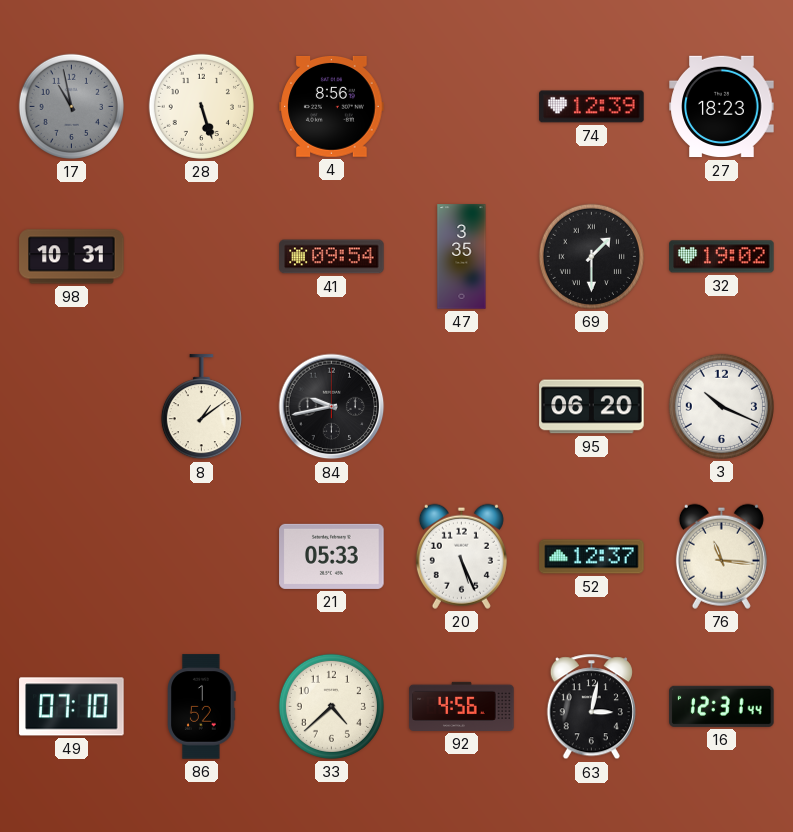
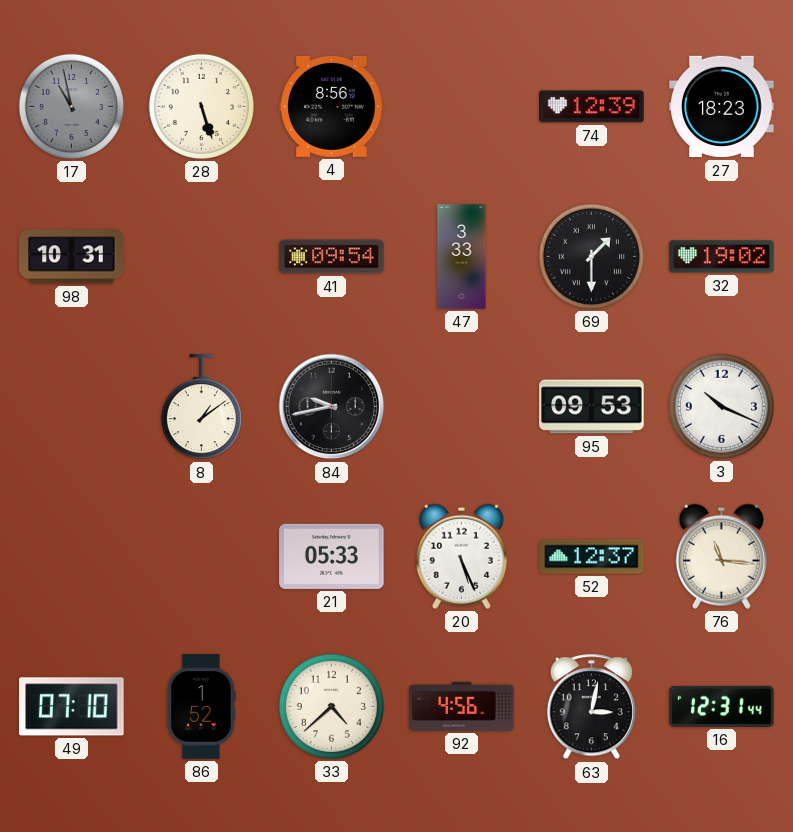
47: 3:35 -> 3:33 (462, 257)
95: 06:20 -> 09:53 (592, 407)
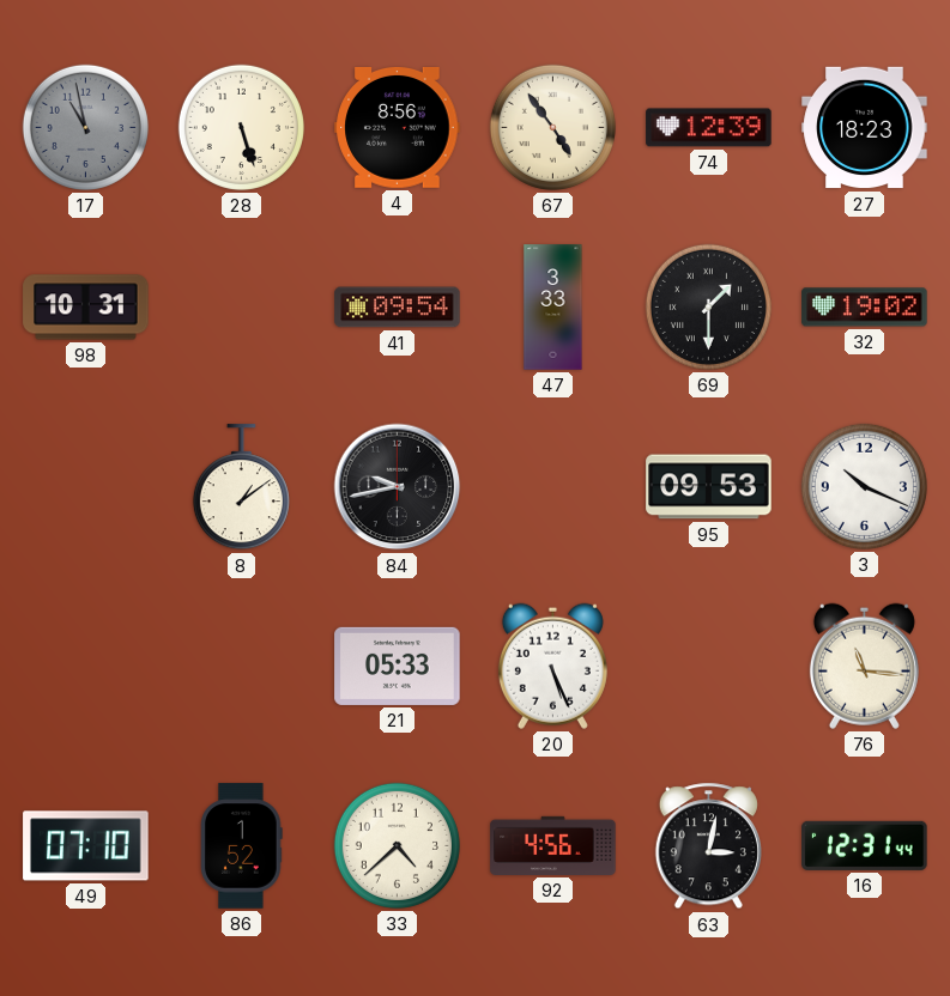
67: none -> 4:54 (552, 127)
52: 12:37 -> none (592, 557)
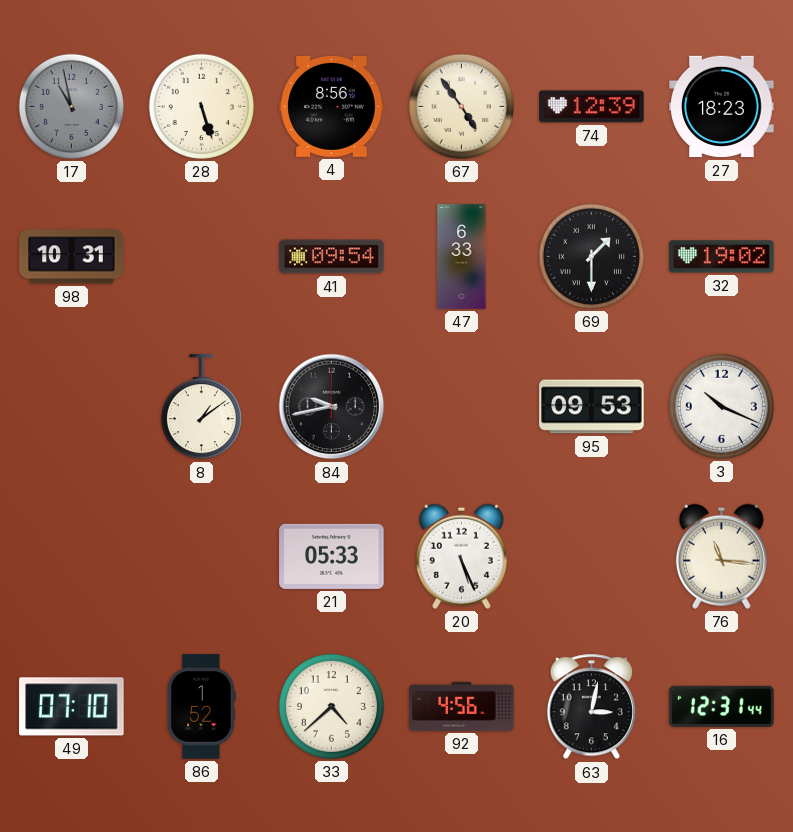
47: 3:33 -> 6:33 (462, 257)
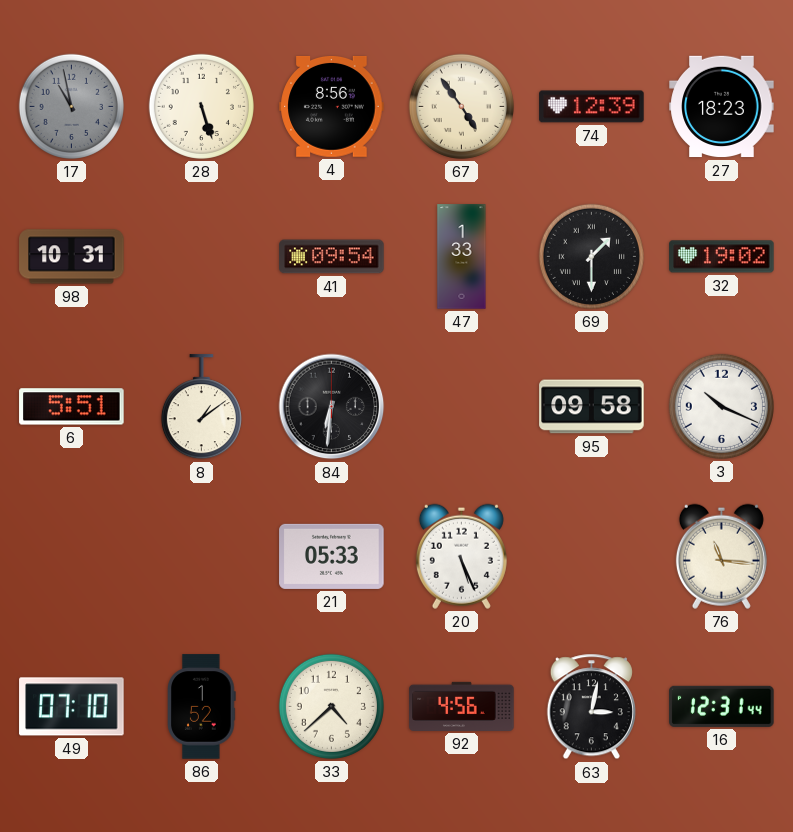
47: 6:33 -> 1:33 (462, 257)
6: none -> 5:51 (72, 407)
84: 9:43 -> 6:31 (332, 407)
95: 09:53 -> 09:58 (592, 407)
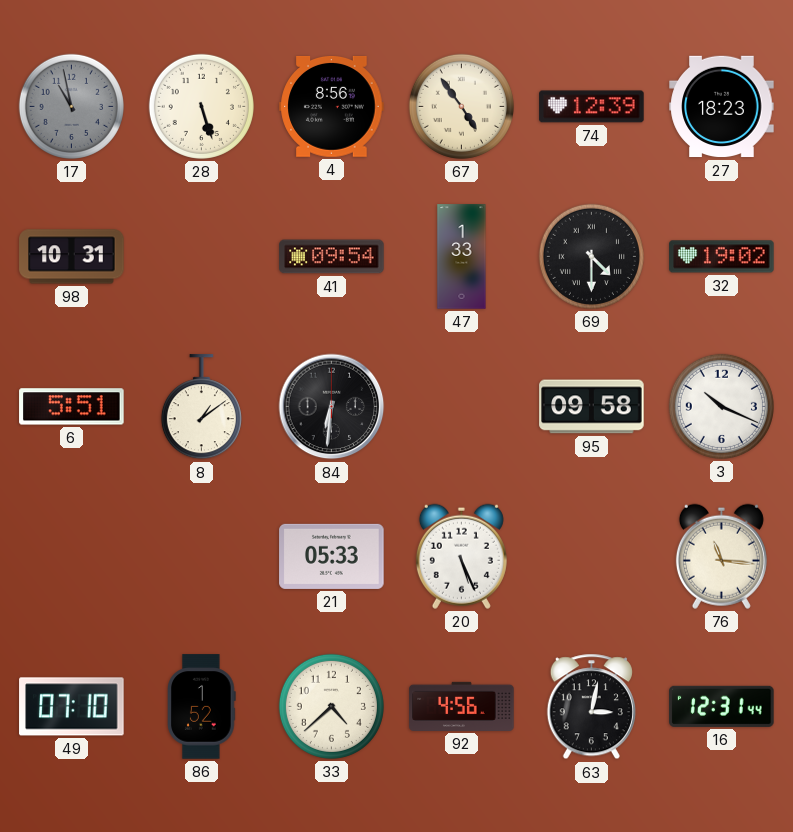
69: 1:30 -> 4:30 (591, 256)
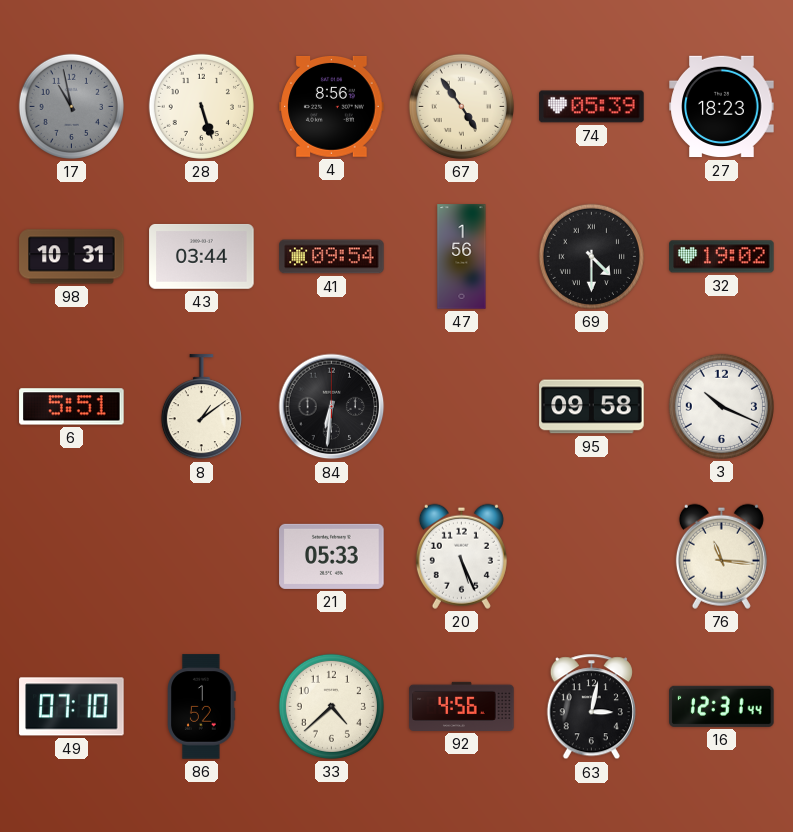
74: 12:39 -> 05:39 (592, 107)
43: none -> 03:44 (202, 257)
47: 1:33 -> 1:56 (462, 257)
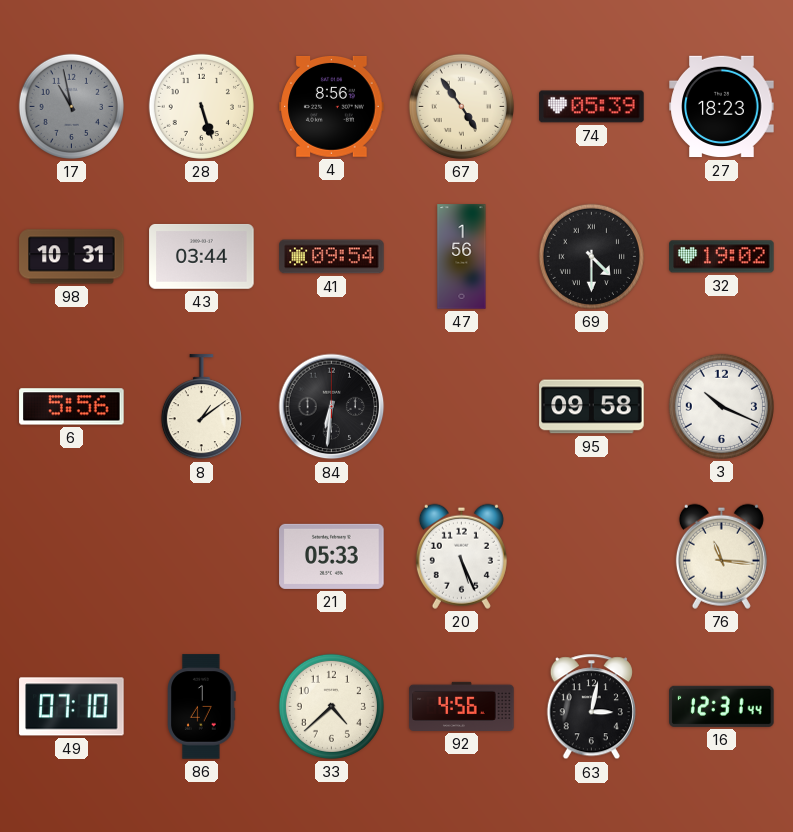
6: 5:51 -> 5:56 (72, 407)
86: 1:52 -> 1:47 (202, 707)
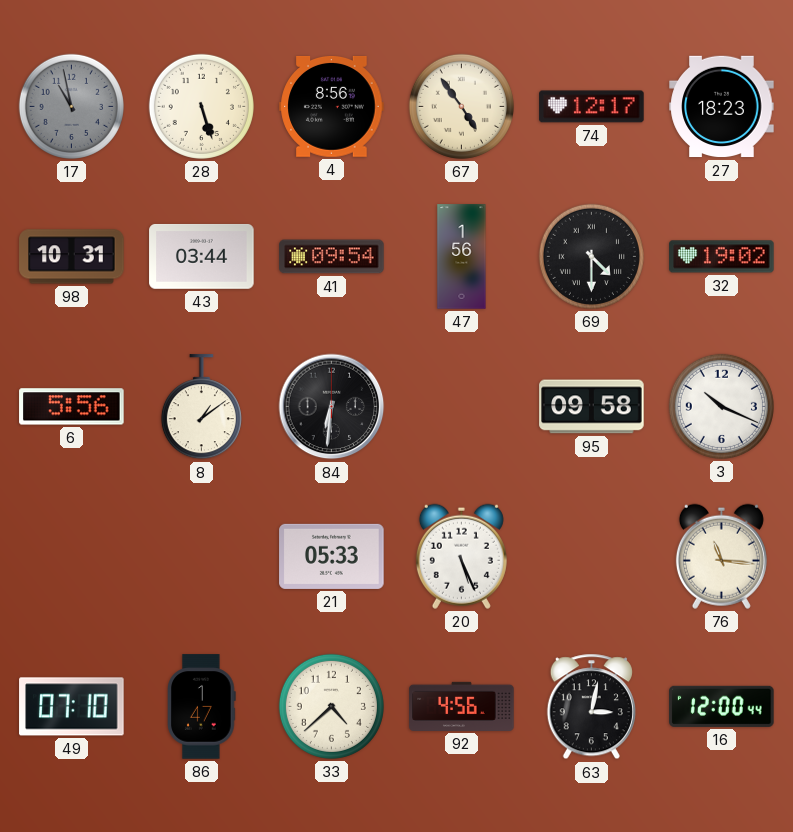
74: 05:39 -> 12:17 (592, 107)
16: 12:31 -> 12:00 (722, 706)
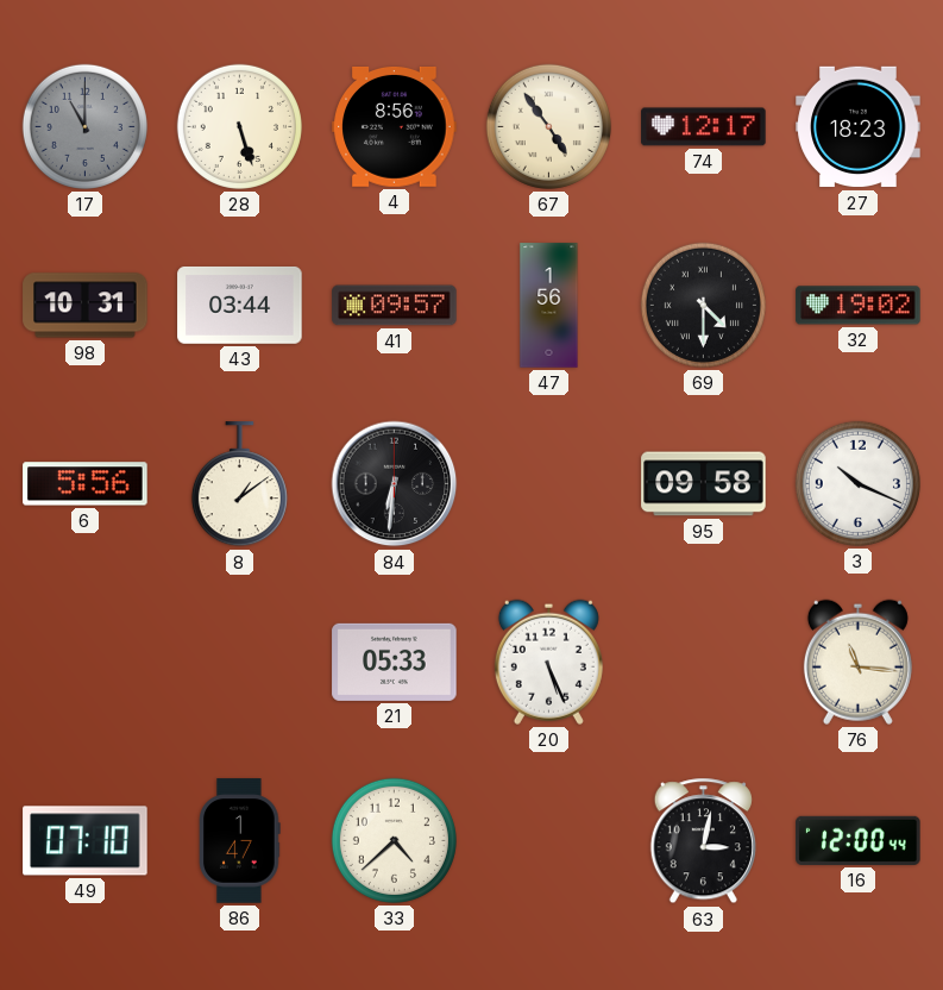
17: 10:58 -> 11:00 (84, 126)
41: 09:54 -> 09:57 (395, 306)
92: 4:56 -> none (462, 706)
